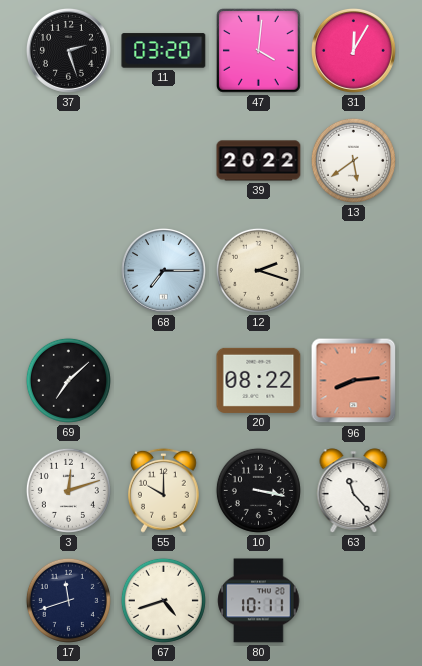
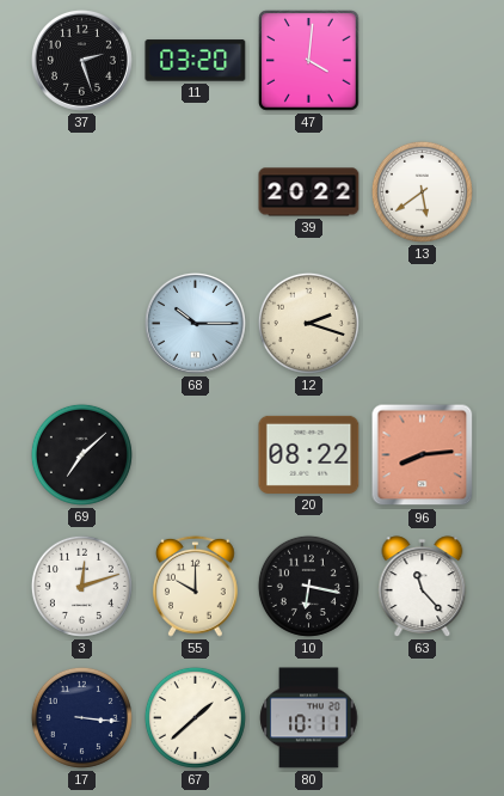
31: 12:05 -> none (353, 50)
68: 7:15 -> 10:15 (195, 323)
10: 3:17 -> 6:17 (308, 586)
17: 11:42 -> 3:16 (81, 717)
67: 4:42 -> 1:38 (195, 717)
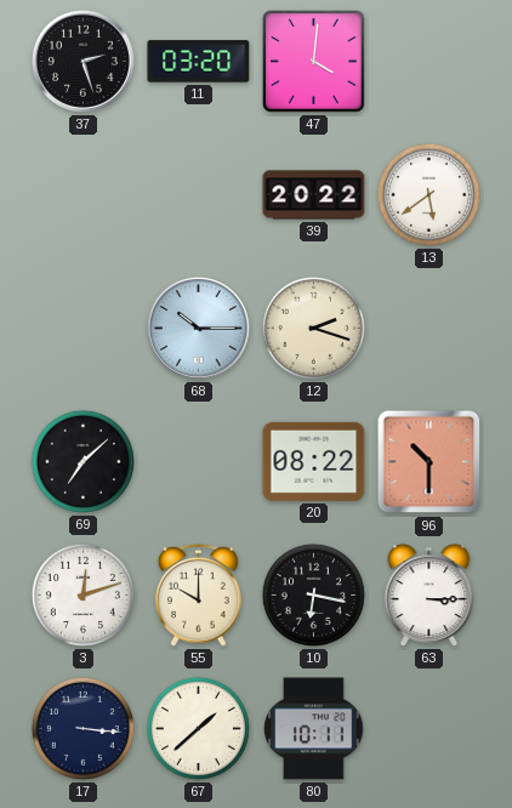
96: 8:14 -> 10:30 (429, 462)
63: 11:23 -> 3:15 (429, 596)
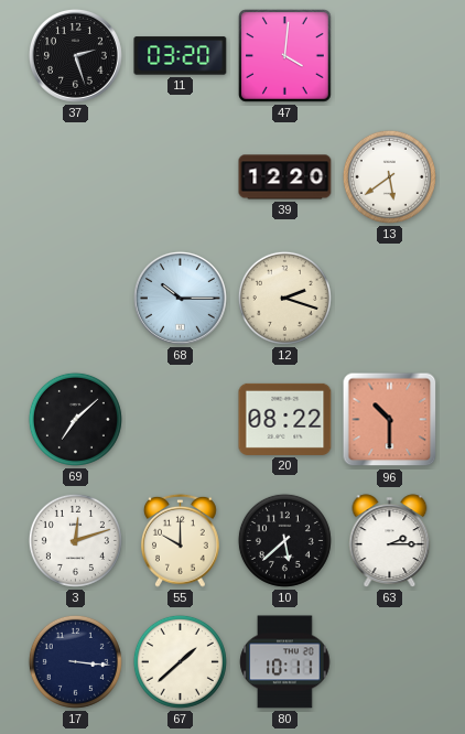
39: 20:22 -> 12:20 (285, 177)
10: 6:17 -> 5:38 (284, 540)
63: 3:15 -> 2:15 (390, 541)
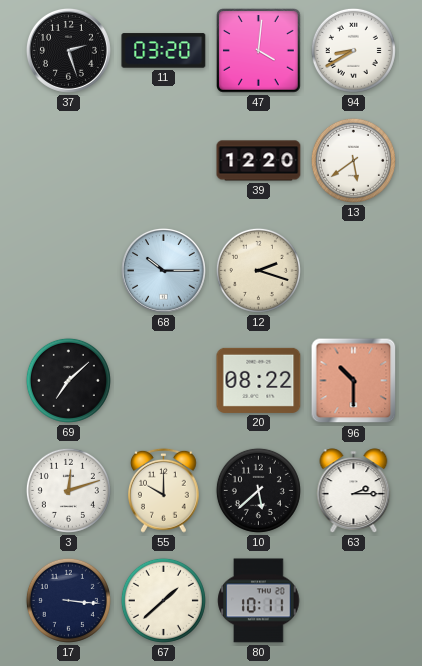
94: none -> 8:40 (353, 50)
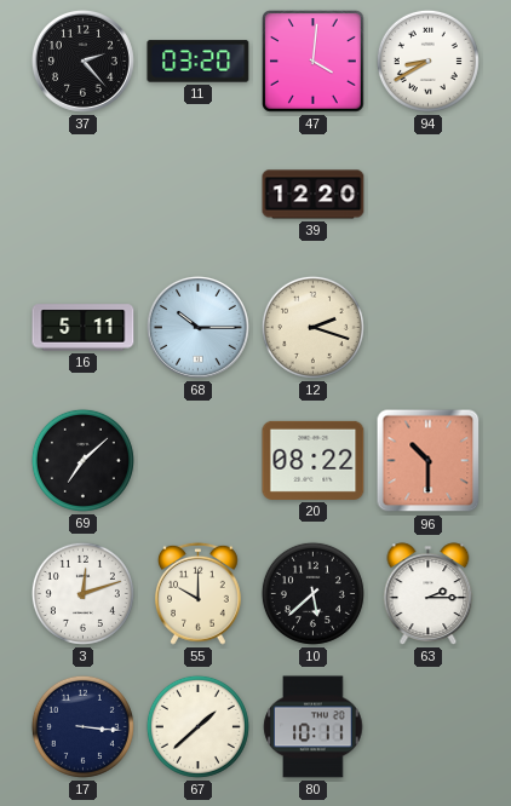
37: 2:27 -> 2:23 (82, 61)
13: 5:39 -> none (353, 160)
16: none -> 5:11 (84, 328)
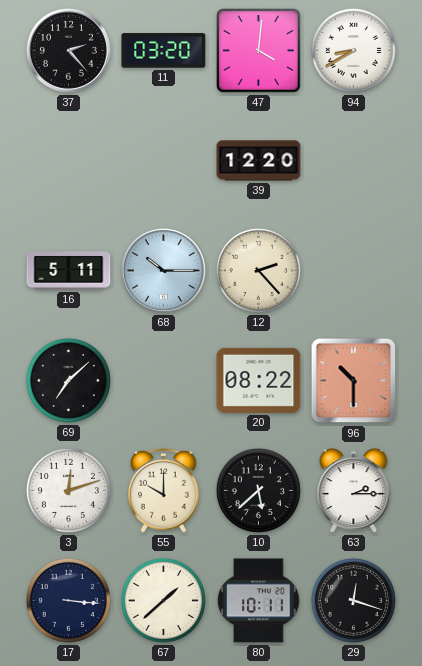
12: 2:18 -> 2:23 (258, 270)
29: none -> 12:18 (353, 600)
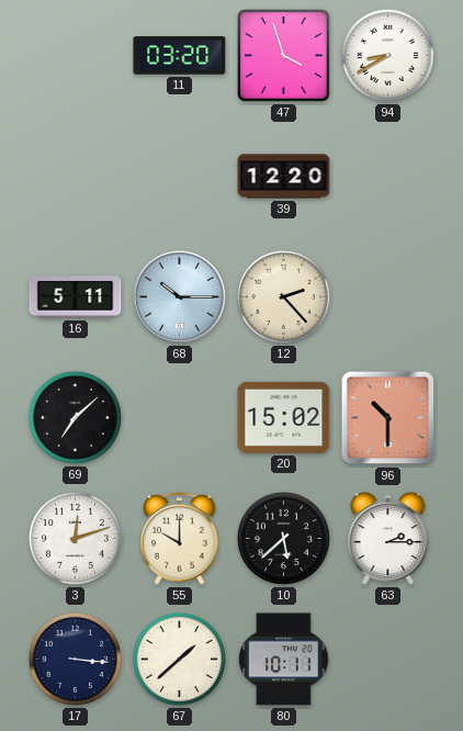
37: 2:23 -> none (68, 50)
47: 4:01 -> 3:57 (284, 56)
20: 08:22 -> 15:02 (284, 417)
29: 12:18 -> none (353, 600)
